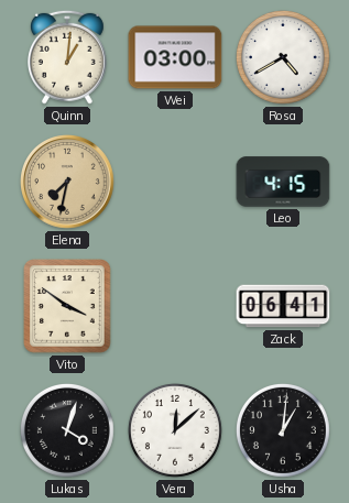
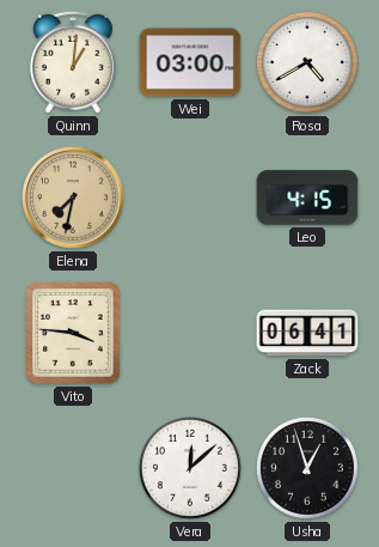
Vito: 3:51 -> 3:46 (73, 333)
Lukas: 4:03 -> none (67, 430)
Usha: 1:01 -> 12:57 (307, 468)
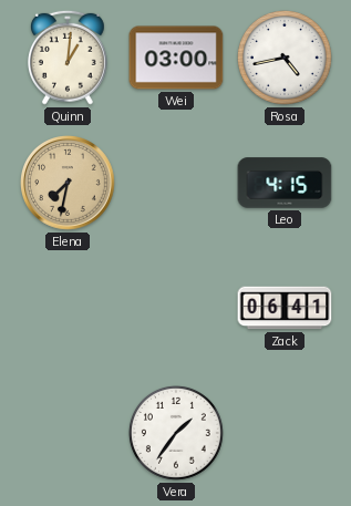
Rosa: 4:40 -> 4:43 (285, 58)
Vito: 3:46 -> none (73, 333)
Vera: 12:08 -> 1:36 (176, 433)
Usha: 12:57 -> none (307, 468)
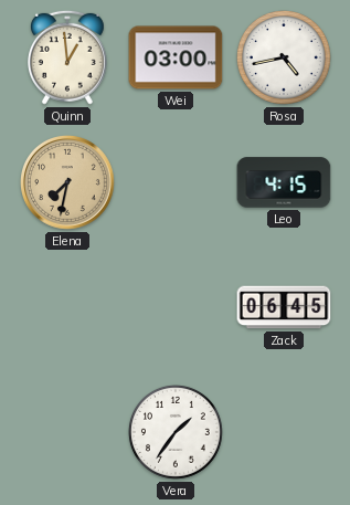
Quinn: 1:01 -> 12:59 (67, 57)
Zack: 06:41 -> 06:45 (284, 307)
